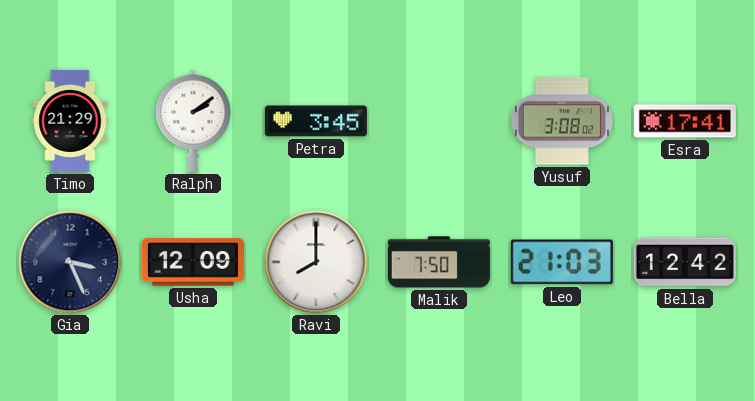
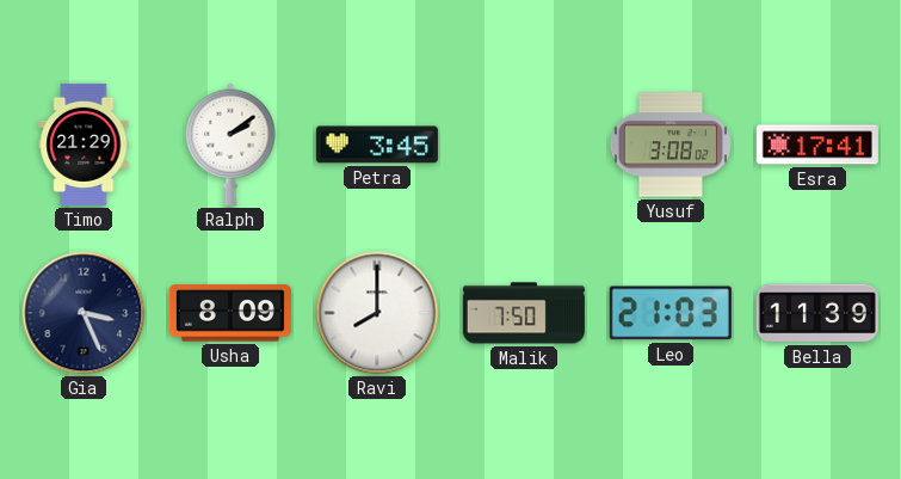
Usha: 12:09 -> 8:09 (230, 313)
Bella: 12:42 -> 11:39 (817, 313)
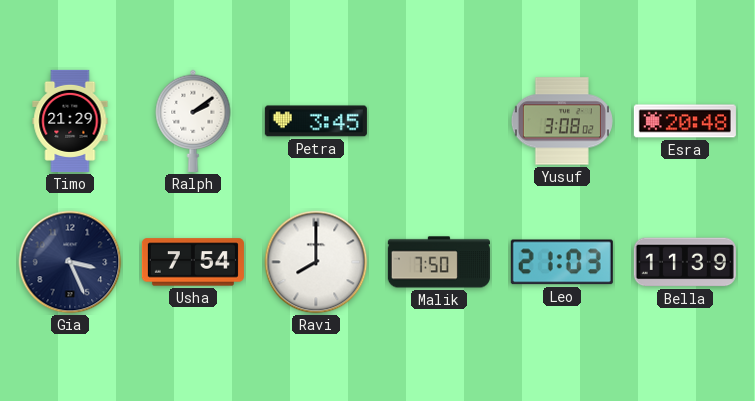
Esra: 17:41 -> 20:48 (685, 121)
Usha: 8:09 -> 7:54 (193, 262)
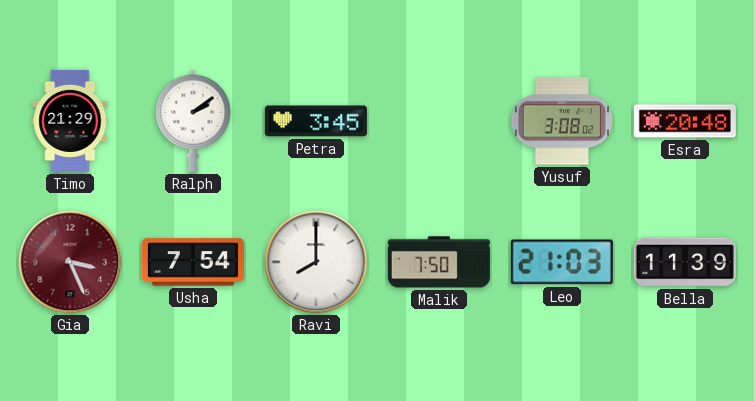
Gia dial: navy -> burgundy (70, 262)
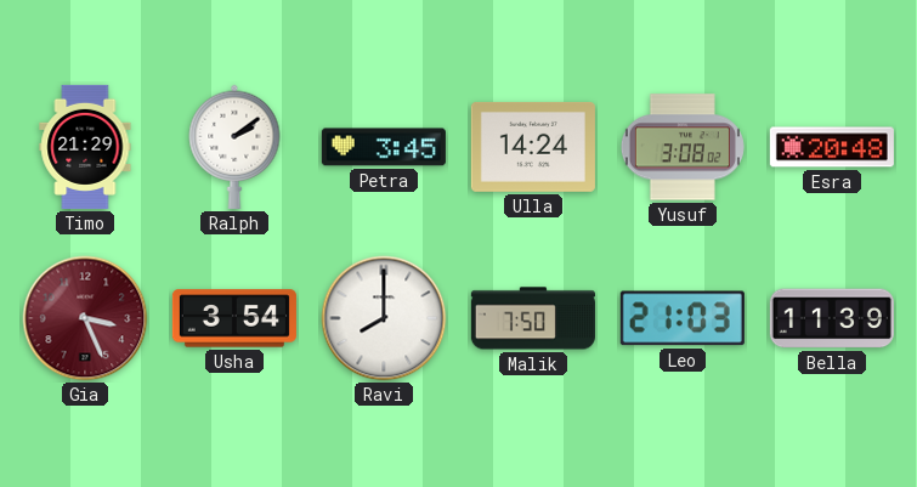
Ulla: none -> 14:24 (533, 147)
Usha: 7:54 -> 3:54 (234, 318)
